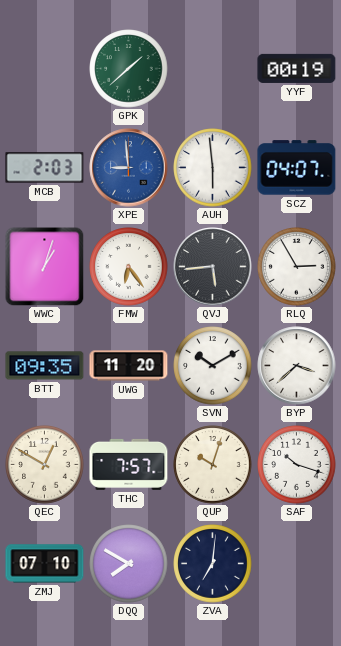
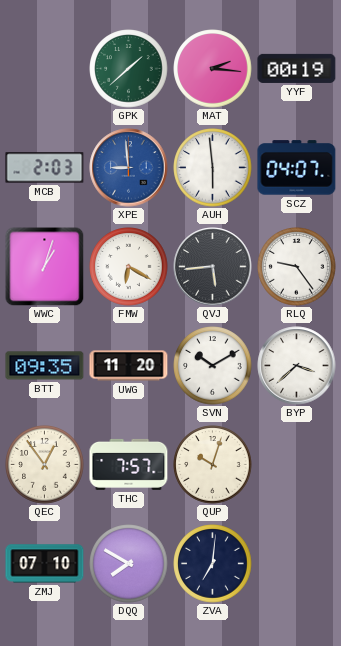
MAT: none -> 2:16 (213, 69)
FMW: 6:24 -> 6:20 (129, 267)
RLQ: 2:55 -> 9:24 (297, 267)
QEC: 12:50 -> 12:54 (45, 465)
SAF: 10:18 -> none (297, 465)
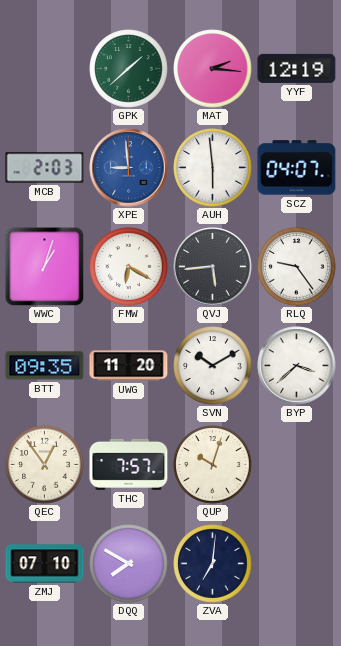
YYF: 00:19 -> 12:19 (297, 68)
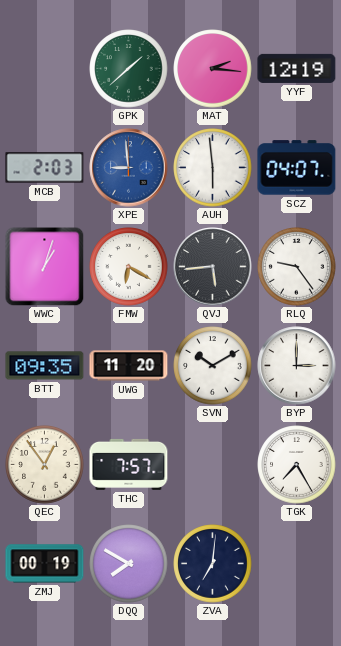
BYP: 3:38 -> 3:00 (297, 366)
QUP: 10:03 -> none (213, 465)
TGK: none -> 7:25 (297, 465)
ZMJ: 07:10 -> 00:19 (45, 564)
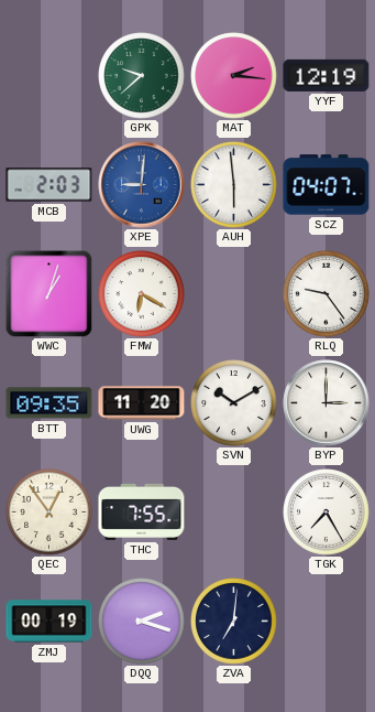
GPK: 1:38 -> 9:38 (142, 76)
XPE: 8:59 -> 9:01 (142, 185)
QVJ: 5:44 -> none (213, 267)
THC: 7:57 -> 7:55 (142, 511)
DQQ: 7:50 -> 2:18 (142, 622)
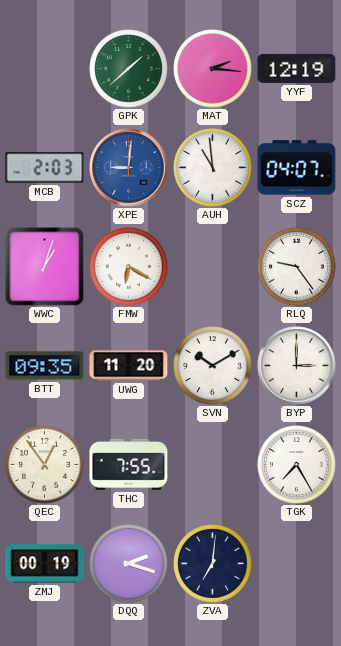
GPK: 9:38 -> 1:38 (129, 69)
AUH: 5:59 -> 10:59 (213, 168)
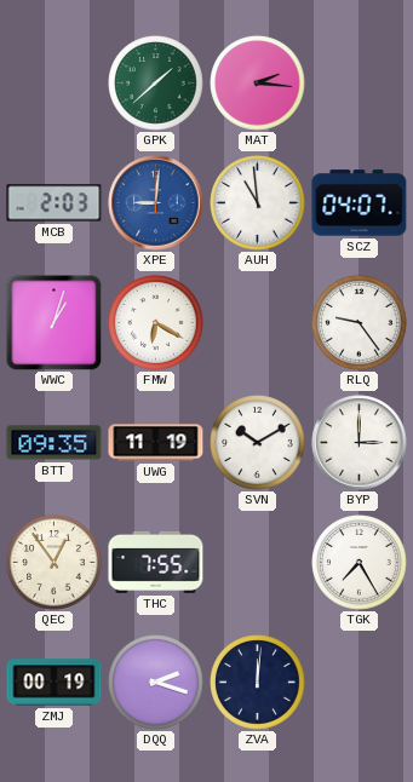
YYF: 12:19 -> none (297, 68)
UWG: 11:20 -> 11:19 (156, 443)
ZVA: 7:01 -> 12:01 (258, 683)
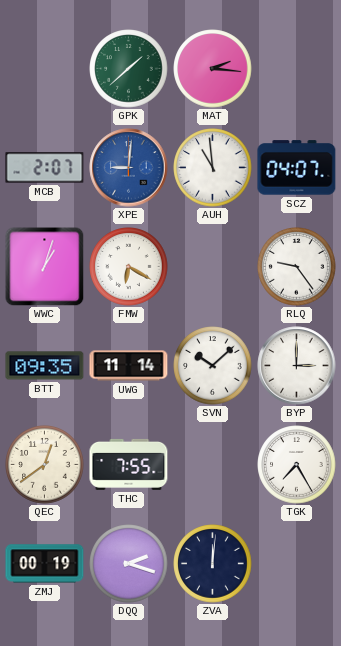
MCB: 2:03 -> 2:07 (45, 168)
UWG: 11:19 -> 11:14 (129, 366)
SVN: 10:10 -> 10:08 (213, 366)
QEC: 12:54 -> 12:39 (45, 465)
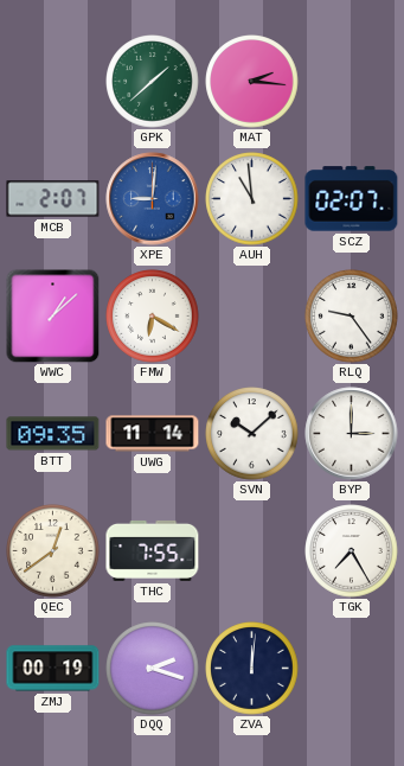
SCZ: 04:07 -> 02:07 (352, 199)
WWC: 1:03 -> 1:08 (52, 315)
